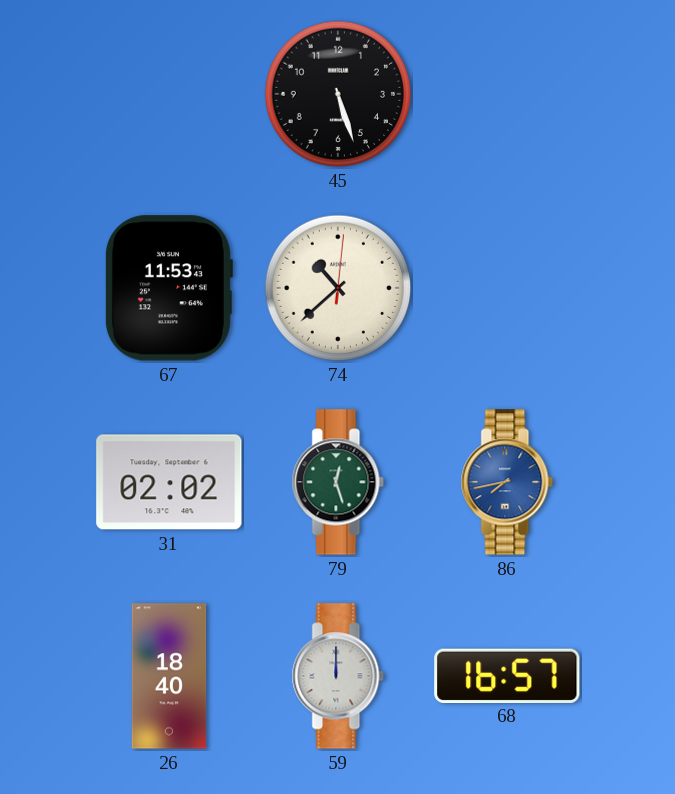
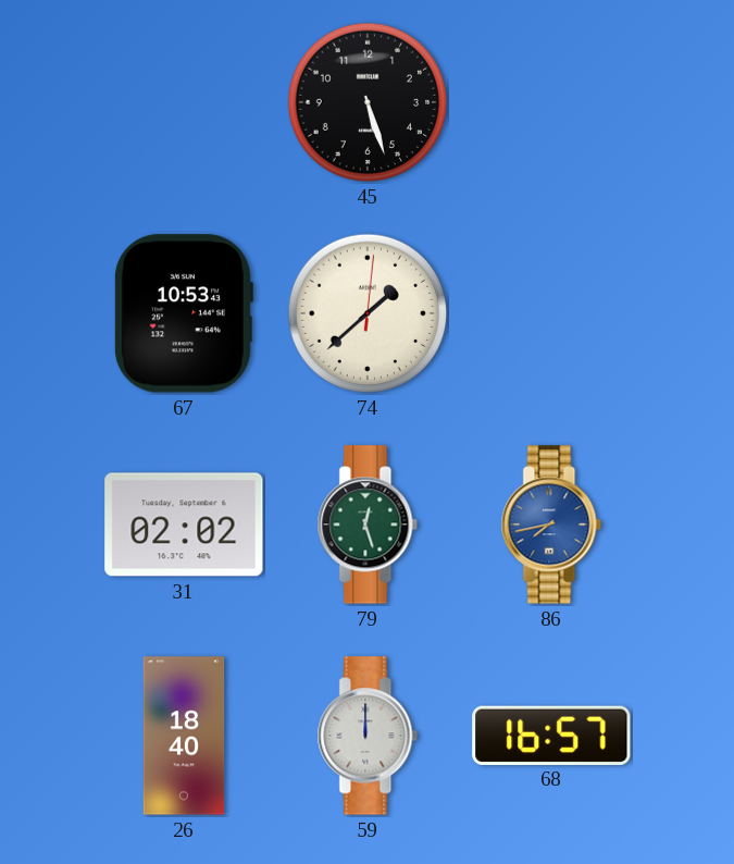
67: 11:53 -> 10:53 (183, 313)
74: 10:38 -> 1:38 (368, 313)
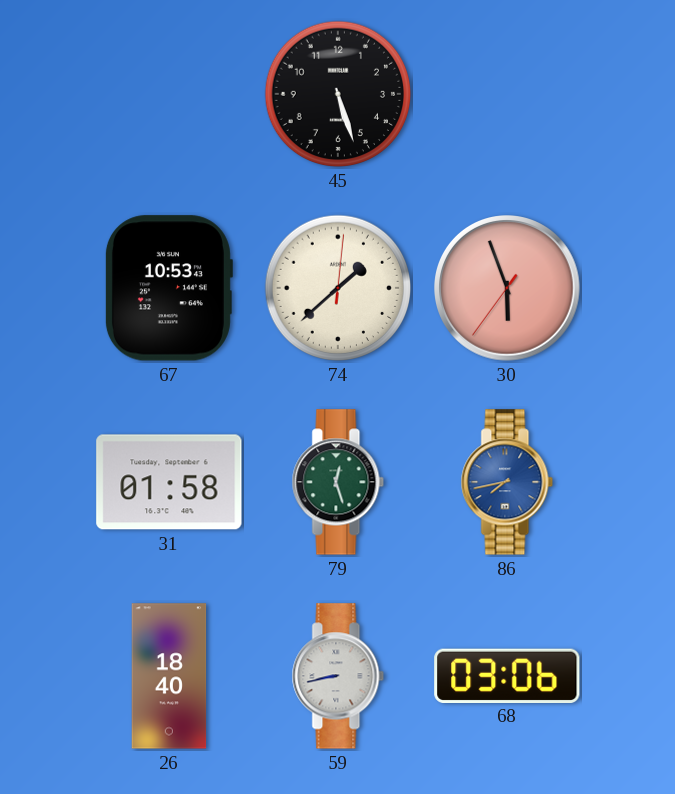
30: none -> 5:56 (508, 289)
31: 02:02 -> 01:58 (169, 482)
59: 12:00 -> 8:43 (338, 676)
68: 16:57 -> 03:06 (507, 675)
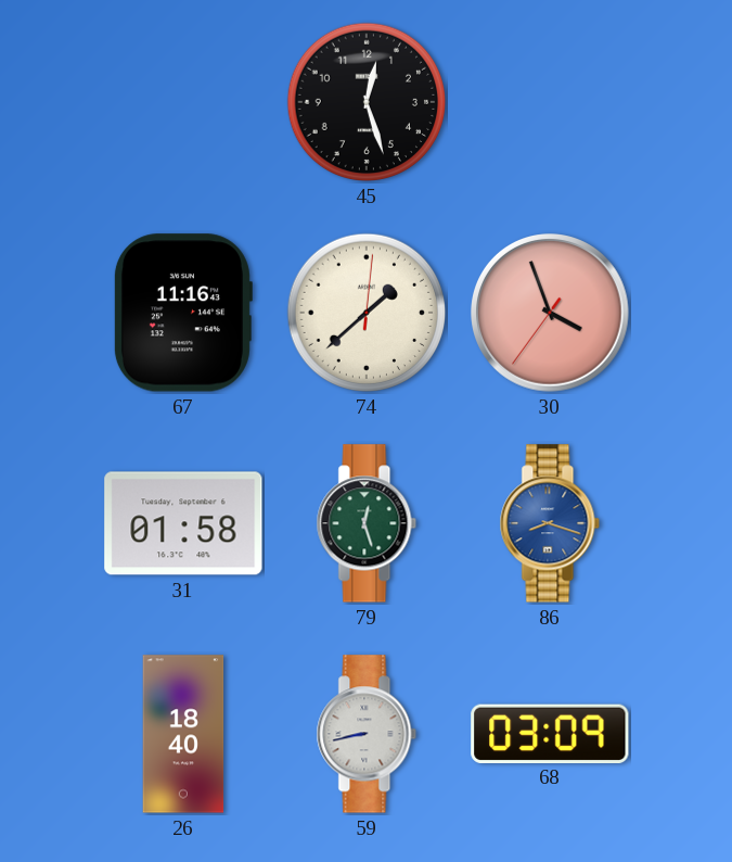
45: 5:27 -> 12:27 (367, 102)
67: 10:53 -> 11:16 (182, 313)
30: 5:56 -> 3:56 (551, 314)
86: 7:43 -> 8:18 (550, 523)
68: 03:06 -> 03:09 (550, 733)
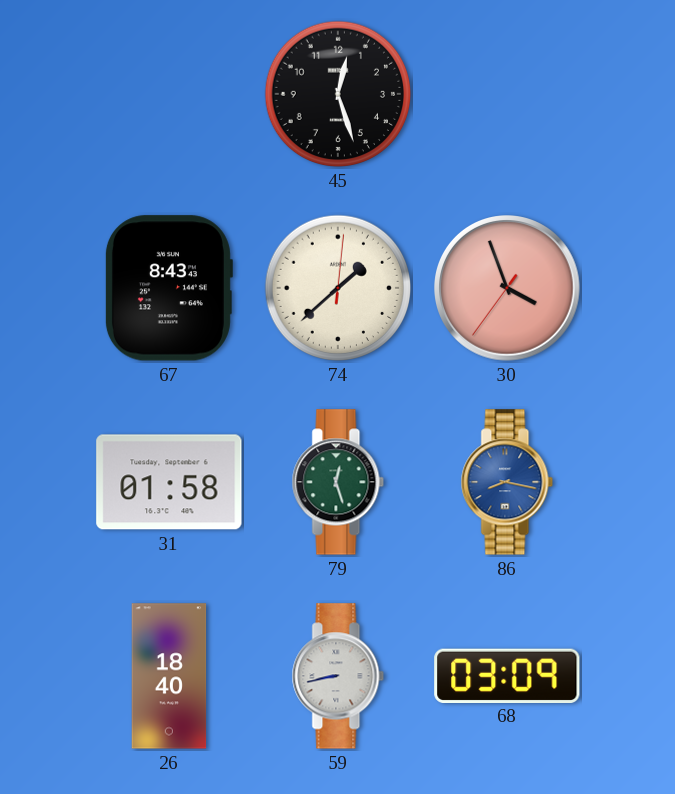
67: 11:16 -> 8:43 (168, 288)
86: 8:18 -> 8:17 (507, 482)
